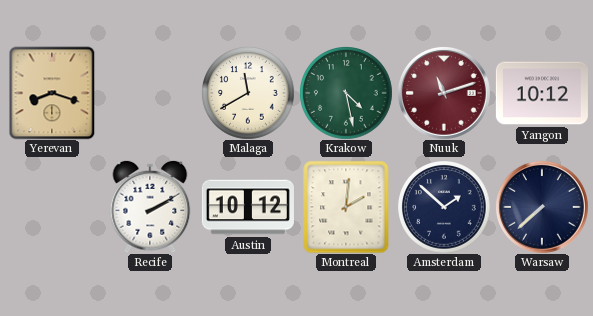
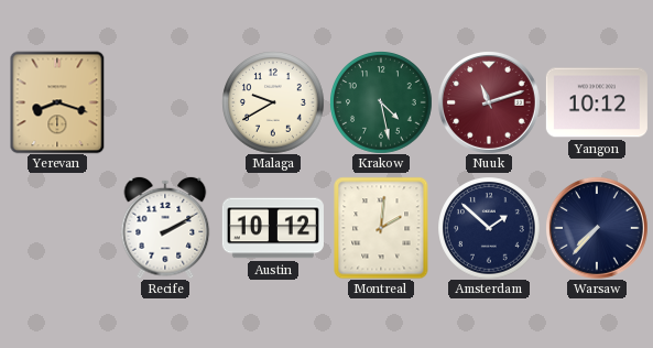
Malaga: 11:40 -> 9:40 (273, 102)
Warsaw: 7:38 -> 7:37 (597, 228)
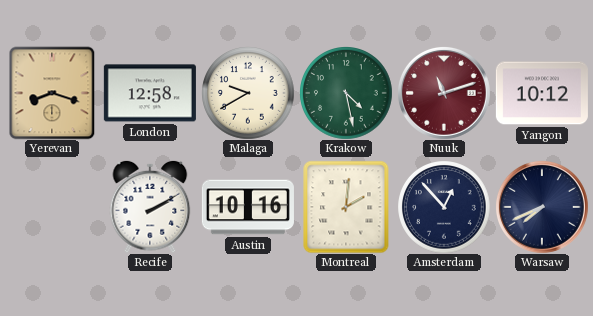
London: none -> 12:58 (150, 93)
Austin: 10:12 -> 10:16 (248, 207)
Amsterdam: 1:52 -> 12:53 (444, 207)
Warsaw: 7:37 -> 7:41 (542, 207)
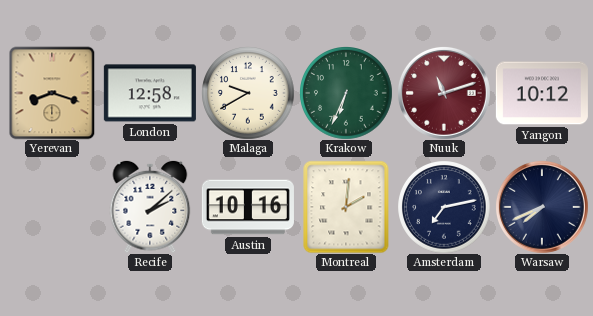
Krakow: 4:28 -> 6:34 (346, 93)
Recife: 2:10 -> 2:08 (150, 207)
Amsterdam: 12:53 -> 7:13 (444, 207)
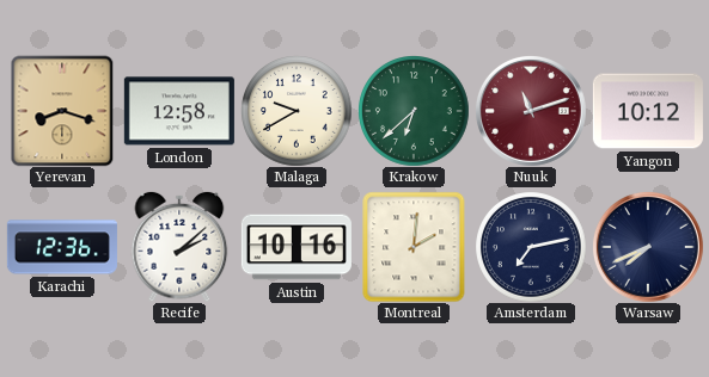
Krakow: 6:34 -> 6:38 (414, 111)
Karachi: none -> 12:36 (62, 247)
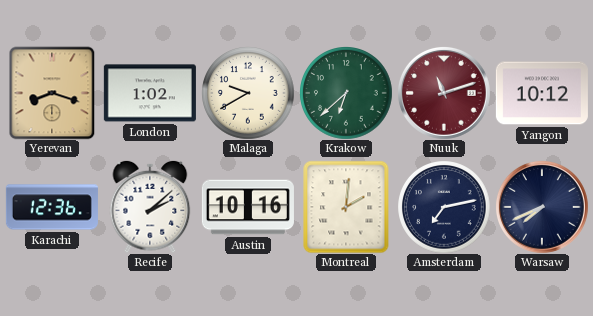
London: 12:58 -> 1:02 (150, 93)
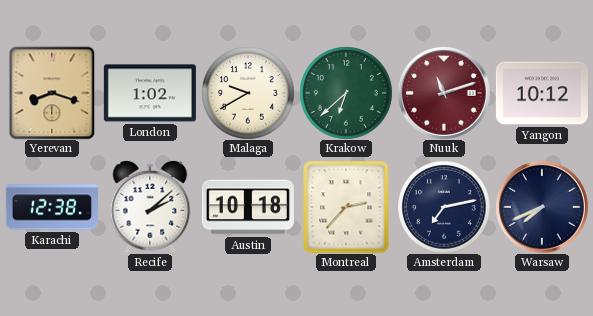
Karachi: 12:36 -> 12:38 (52, 207)
Austin: 10:16 -> 10:18 (248, 207)
Montreal: 2:01 -> 2:37 (346, 207)
